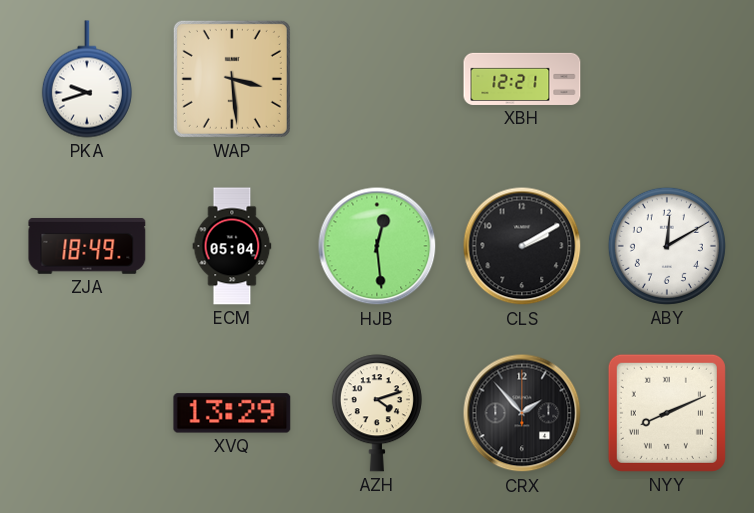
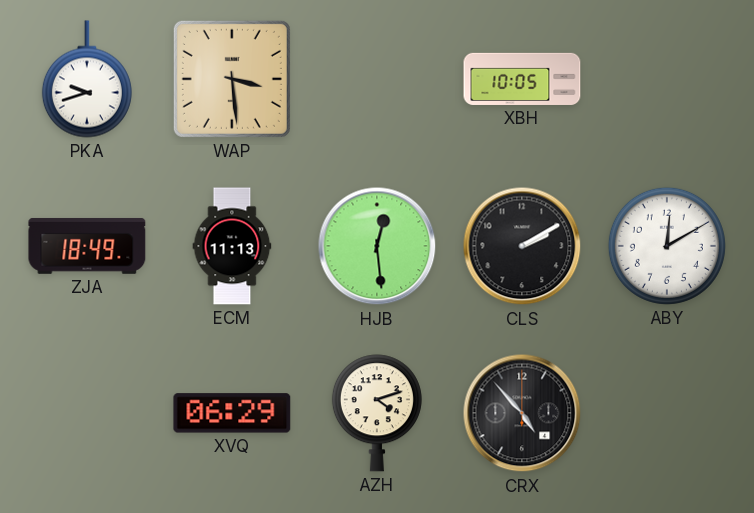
XBH: 12:21 -> 10:05 (522, 79)
ECM: 05:04 -> 11:13 (232, 246)
XVQ: 13:29 -> 06:29 (232, 413)
CRX: 1:53 -> 4:53 (522, 413)
NYY: 8:11 -> none (667, 413)
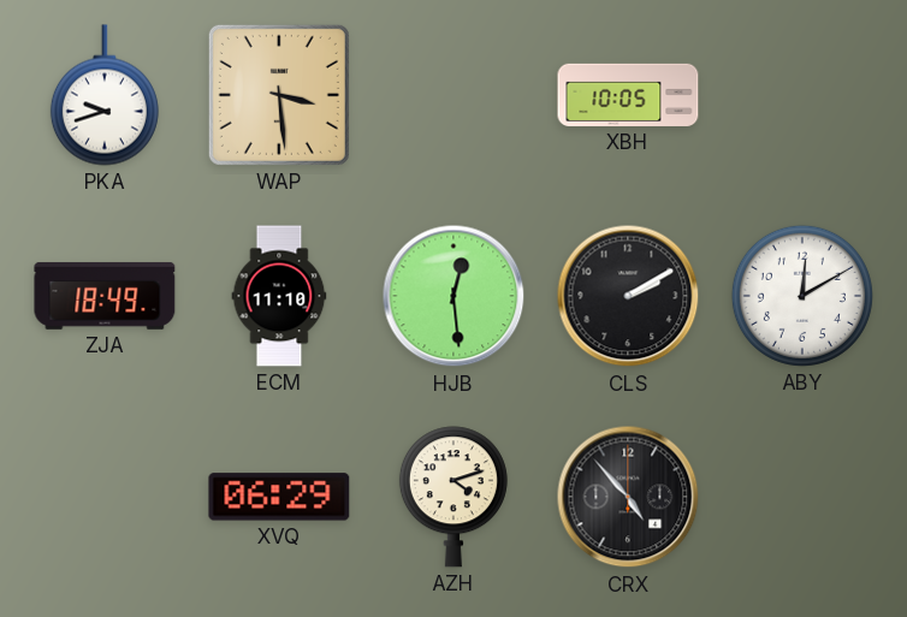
ECM: 11:13 -> 11:10 (279, 296)
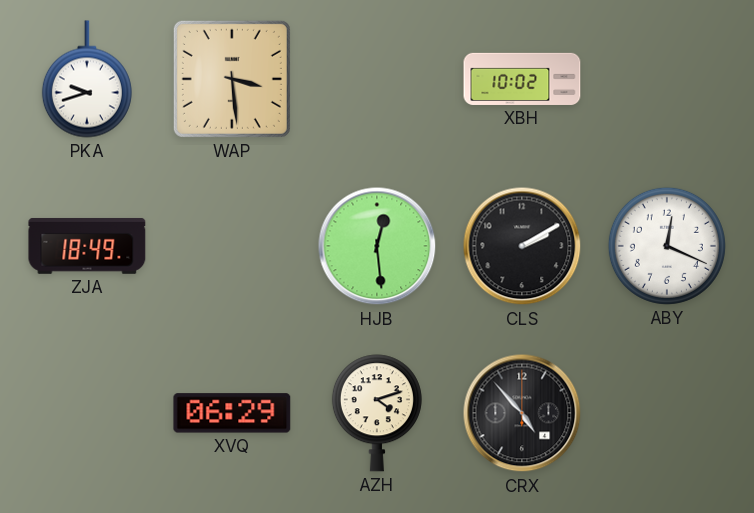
XBH: 10:05 -> 10:02 (522, 79)
ECM: 11:10 -> none (279, 296)
ABY: 12:10 -> 12:19 (667, 246)
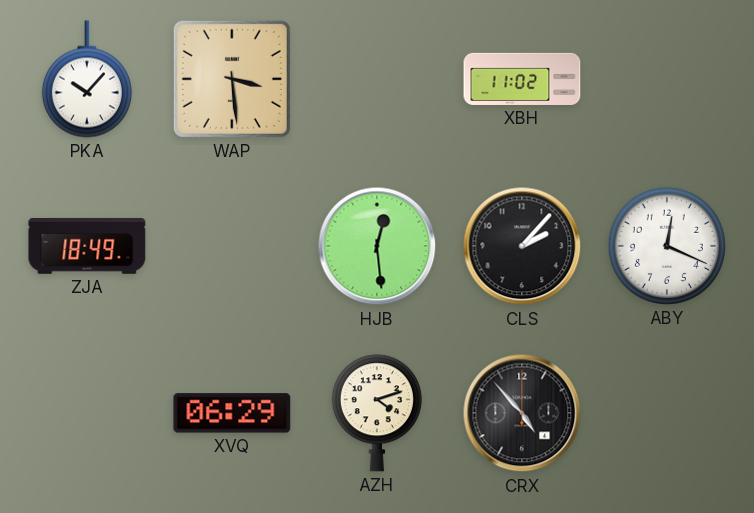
PKA: 9:42 -> 10:07 (87, 79)
XBH: 10:02 -> 11:02 (522, 79)
CLS: 2:10 -> 2:07 (522, 246)
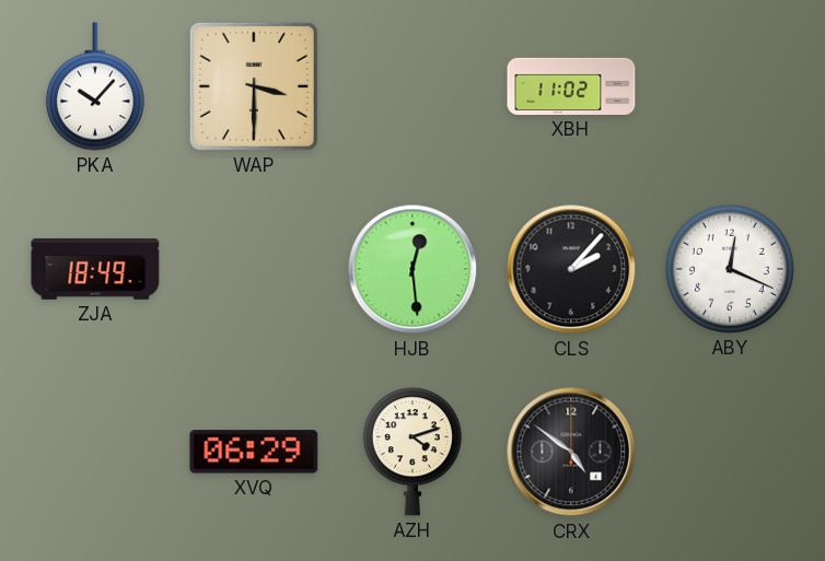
WAP: 3:29 -> 3:30 (254, 86)
CRX: 4:53 -> 4:51 (571, 452)
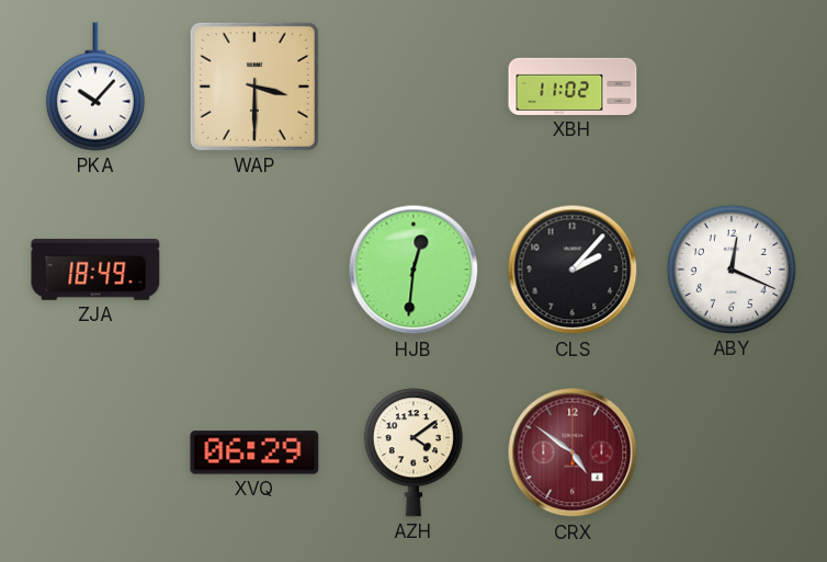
HJB: 12:29 -> 12:31 (413, 269)
AZH: 4:12 -> 4:09 (413, 452)
CRX dial: black -> burgundy (573, 452)
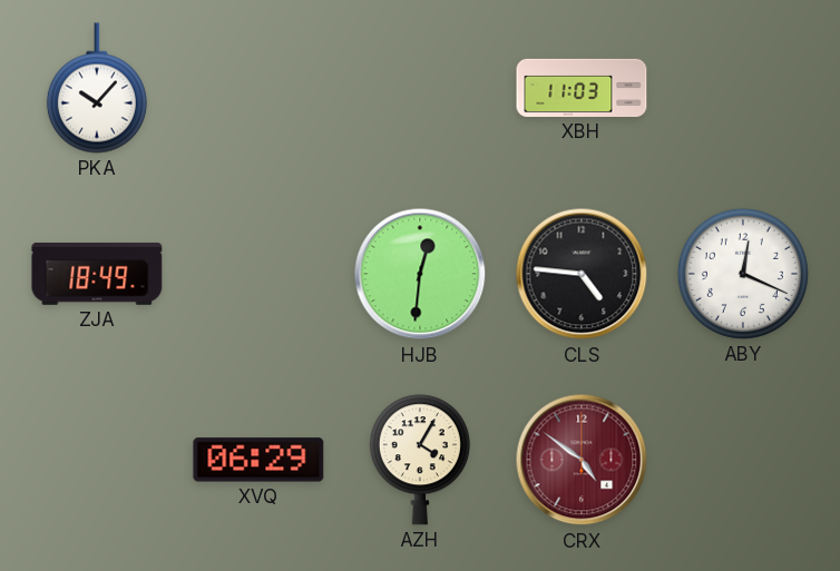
WAP: 3:30 -> none (254, 87)
XBH: 11:02 -> 11:03 (582, 88)
CLS: 2:07 -> 4:46 (582, 274)
AZH: 4:09 -> 4:05 (420, 460)
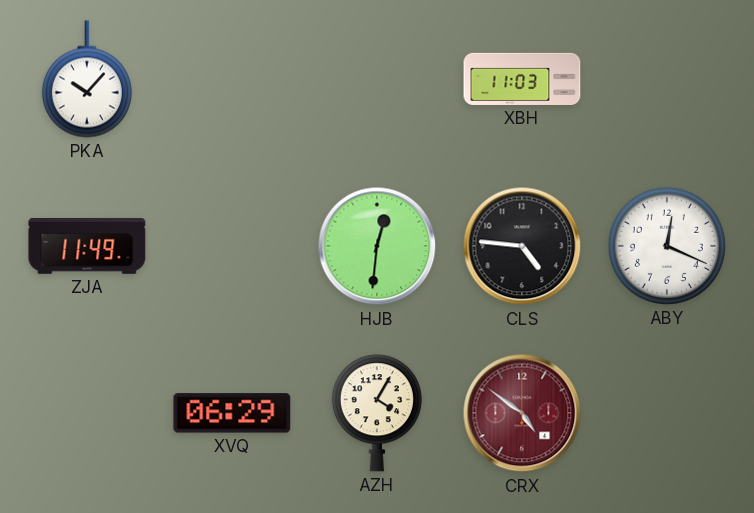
ZJA: 18:49 -> 11:49 (87, 246)
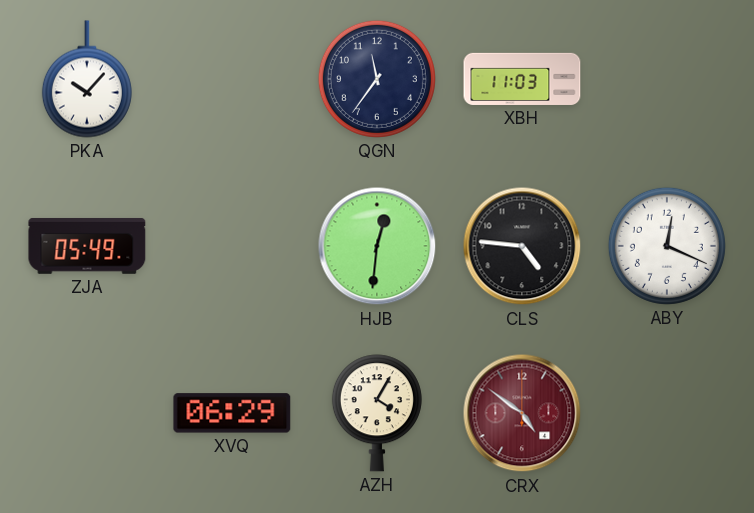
QGN: none -> 11:36 (377, 79)
ZJA: 11:49 -> 05:49 (87, 246)
